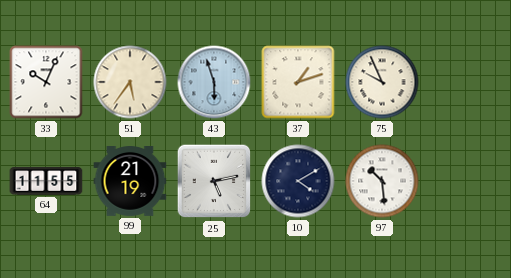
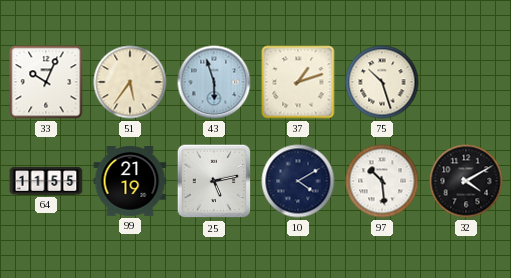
75: 9:56 -> 10:27 (382, 82)
32: none -> 4:10 (466, 181)
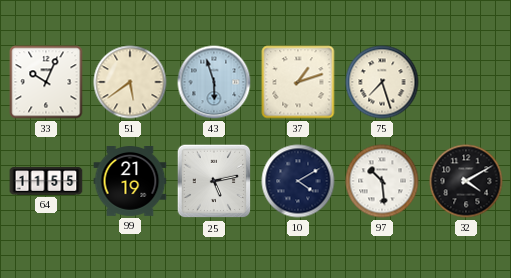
51: 5:36 -> 5:39 (130, 82)
75: 10:27 -> 7:27 (382, 82)
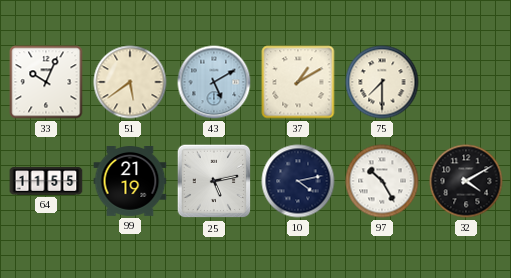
43: 5:57 -> 5:10 (214, 82)
37: 1:12 -> 1:10 (298, 82)
75: 7:27 -> 7:30 (382, 82)
10: 4:10 -> 4:13 (298, 181)
97: 10:29 -> 10:25 (382, 181)
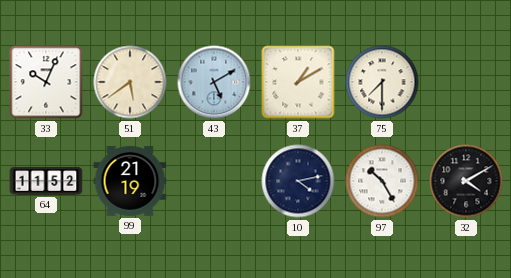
64: 11:55 -> 11:52 (46, 181)
25: 5:13 -> none (214, 181)
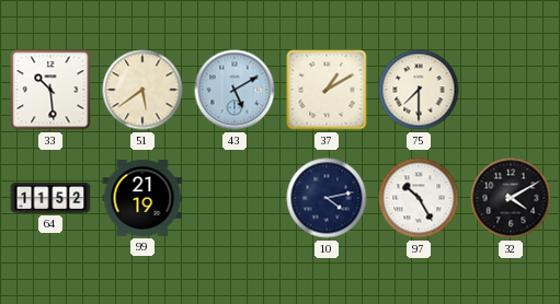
33: 10:04 -> 10:29 (50, 90)
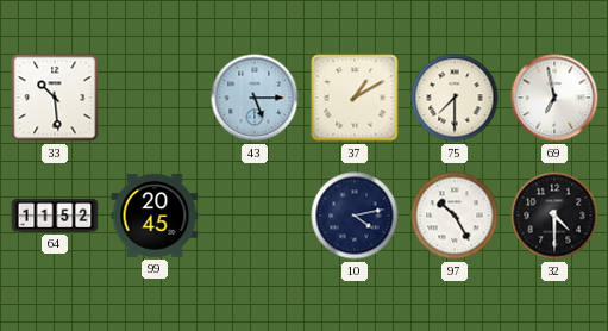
51: 5:39 -> none (142, 90)
43: 5:10 -> 5:15 (255, 98)
69: none -> 6:58 (554, 98)
99: 21:19 -> 20:45 (155, 217)
32: 4:10 -> 4:30 (554, 216)
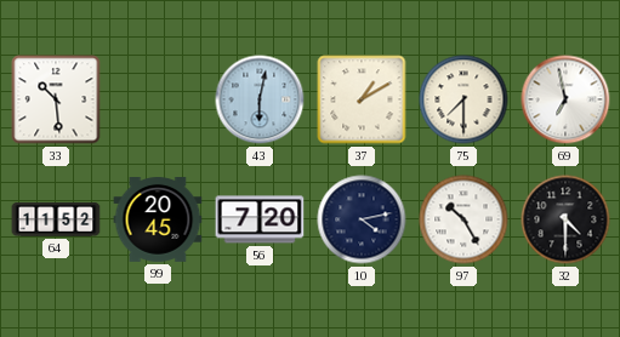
43: 5:15 -> 6:02 (260, 99)
56: none -> 7:20 (260, 219)
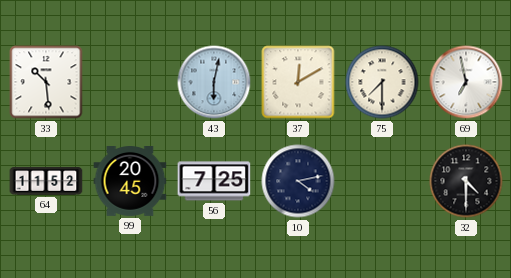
37: 1:10 -> 12:10 (298, 82)
56: 7:20 -> 7:25 (214, 181)
97: 10:25 -> none (463, 219)
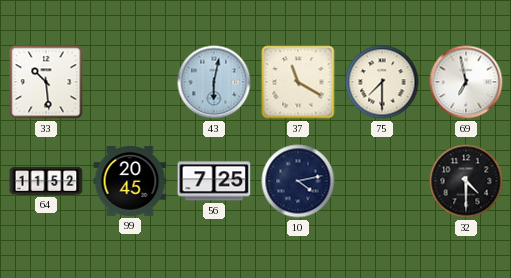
37: 12:10 -> 11:20 (298, 82)
